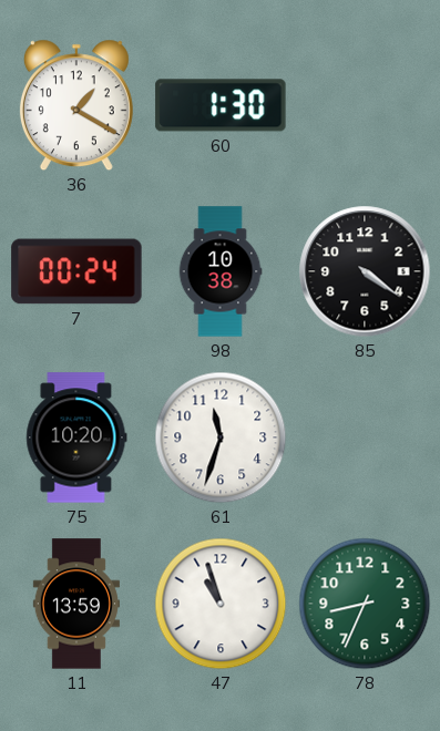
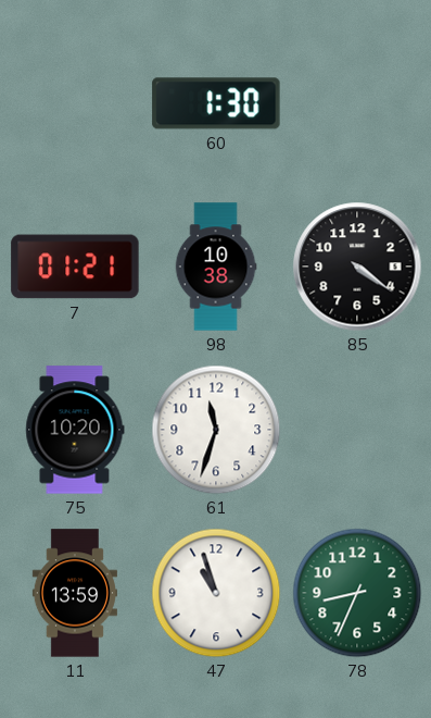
36: 1:20 -> none (76, 105)
7: 00:24 -> 01:21 (75, 267)
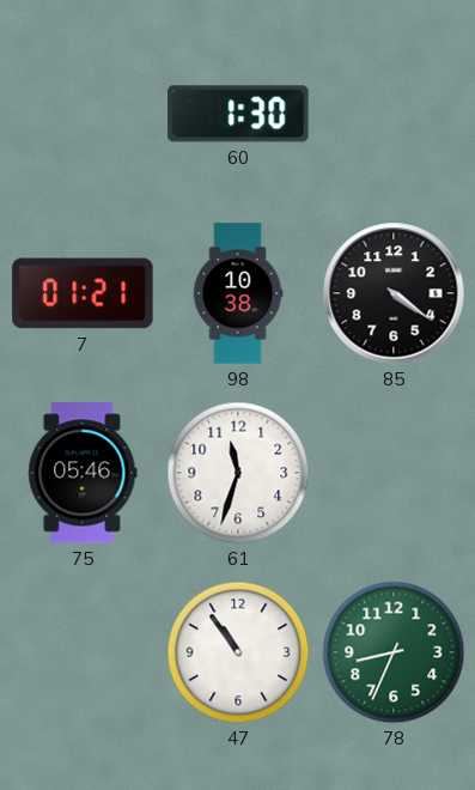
75: 10:20 -> 05:46 (83, 473)
11: 13:59 -> none (75, 593)
47: 10:57 -> 10:54 (238, 652)
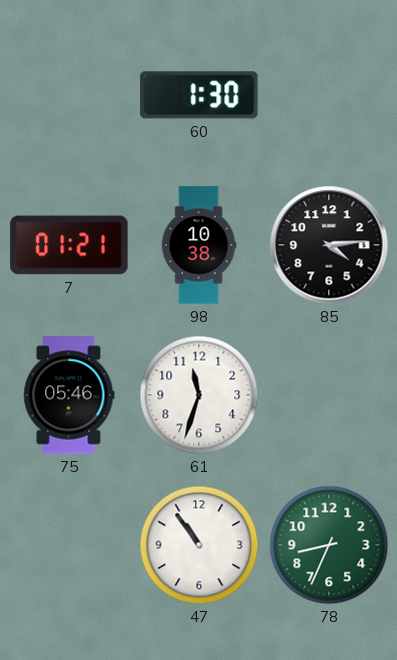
85: 4:21 -> 4:14 (329, 245)
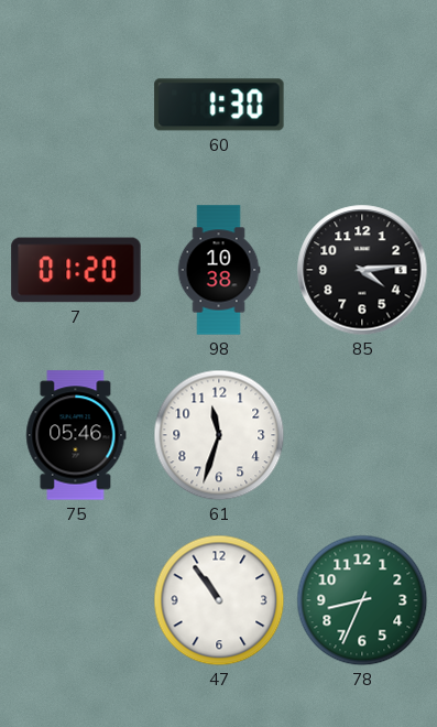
7: 01:21 -> 01:20 (76, 270)
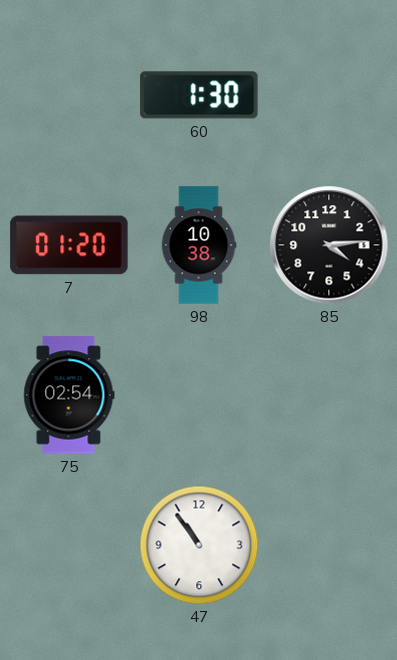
75: 05:46 -> 02:54 (69, 395)
61: 11:33 -> none (219, 435)
78: 8:34 -> none (362, 600)
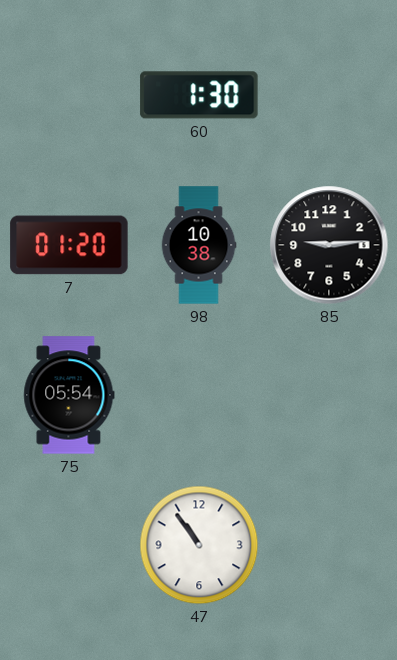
85: 4:14 -> 9:14 (329, 245)
75: 02:54 -> 05:54 (69, 395)
